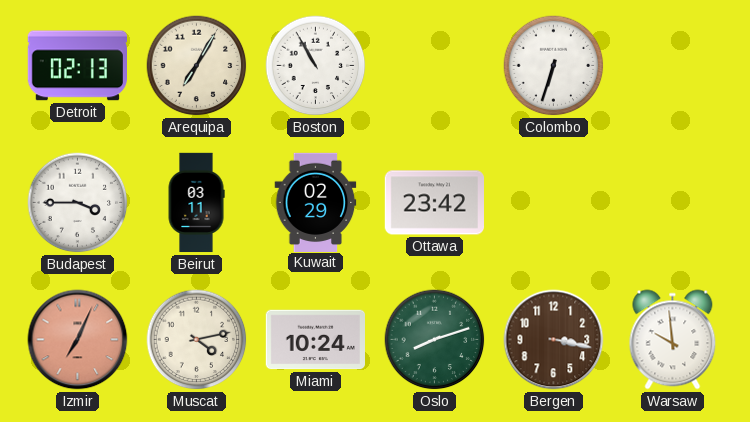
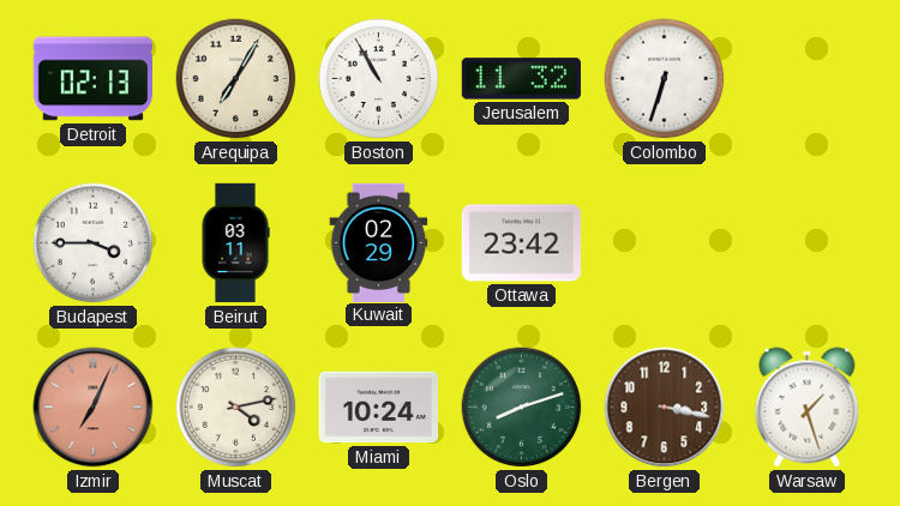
Jerusalem: none -> 11:32 (521, 79)
Warsaw: 9:59 -> 1:27 (808, 408)
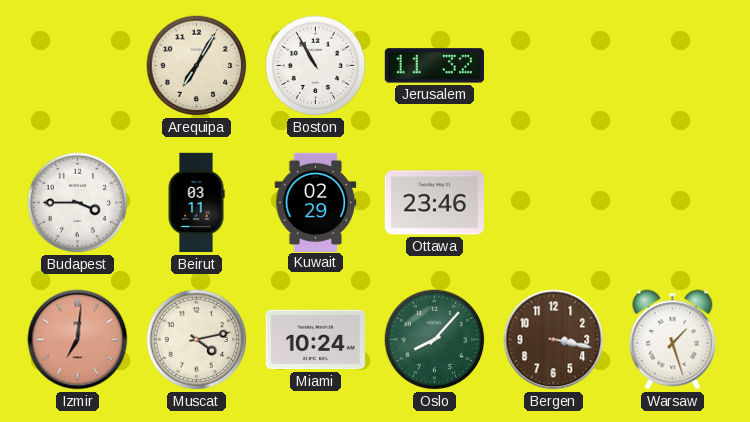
Detroit: 02:13 -> none (92, 79)
Colombo: 6:33 -> none (665, 79)
Ottawa: 23:42 -> 23:46 (434, 203)
Izmir: 7:04 -> 7:01 (78, 340)
Oslo: 8:12 -> 8:07 (435, 340)
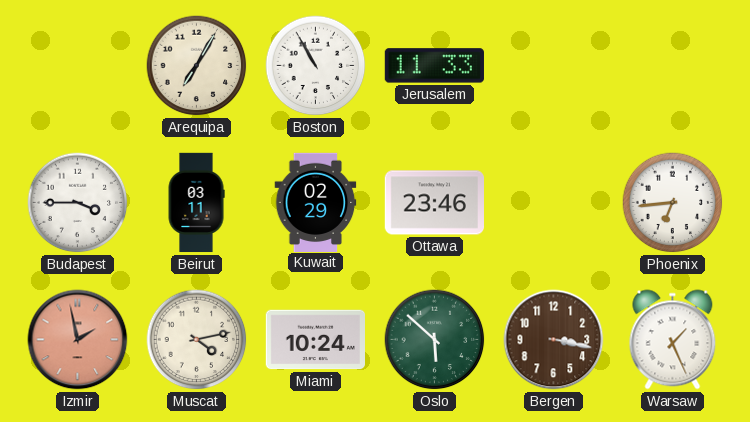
Jerusalem: 11:32 -> 11:33 (434, 66)
Phoenix: none -> 6:44 (673, 203)
Izmir: 7:01 -> 1:58 (78, 340)
Oslo: 8:07 -> 5:52 (435, 340)
Warsaw: 1:27 -> 1:26 (673, 340)
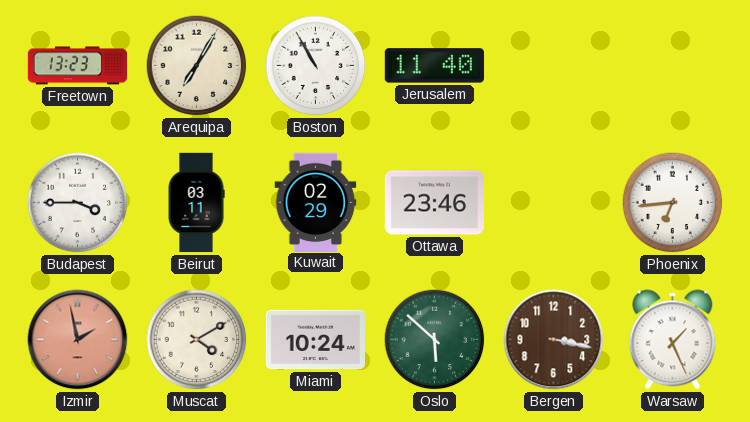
Freetown: none -> 13:23 (78, 66)
Jerusalem: 11:33 -> 11:40 (434, 66)
Muscat: 4:13 -> 4:10 (197, 340)
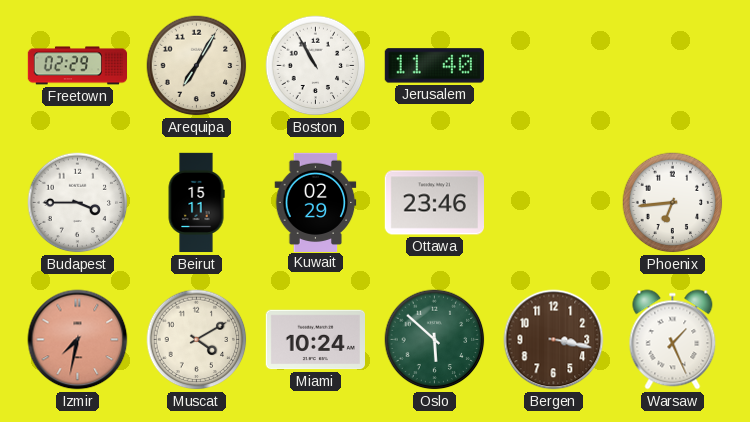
Freetown: 13:23 -> 02:29 (78, 66)
Beirut: 03:11 -> 15:11 (196, 203)
Izmir: 1:58 -> 7:32 (78, 340)
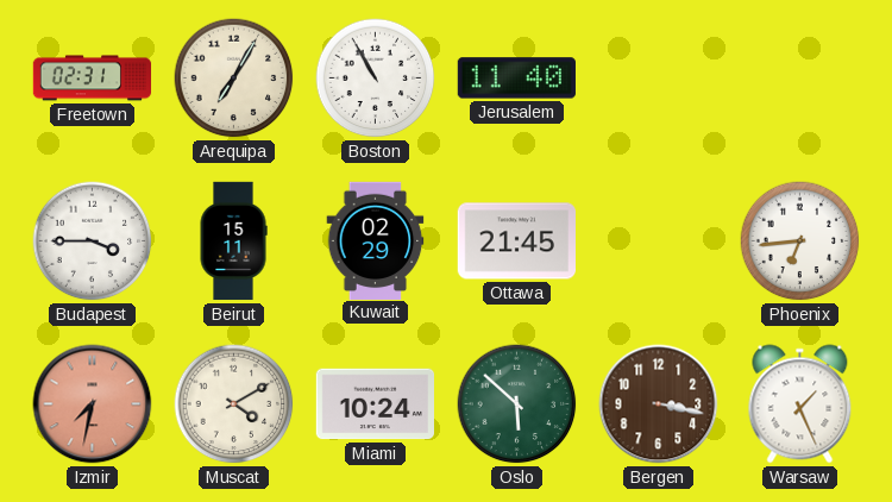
Freetown: 02:29 -> 02:31 (93, 79)
Ottawa: 23:46 -> 21:45 (516, 241)
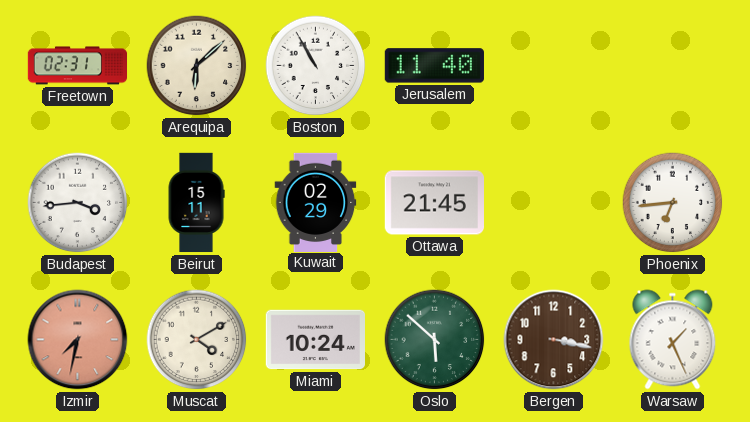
Arequipa: 7:05 -> 6:08 (197, 66)
Budapest: 3:45 -> 3:44 (78, 203)
